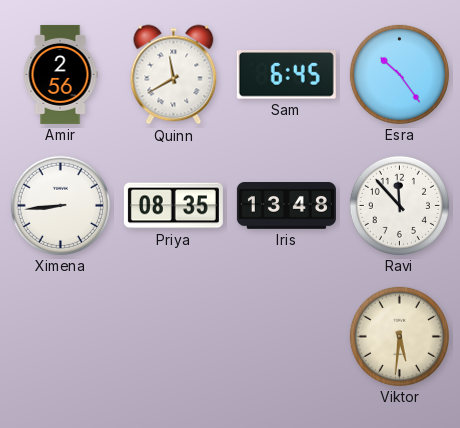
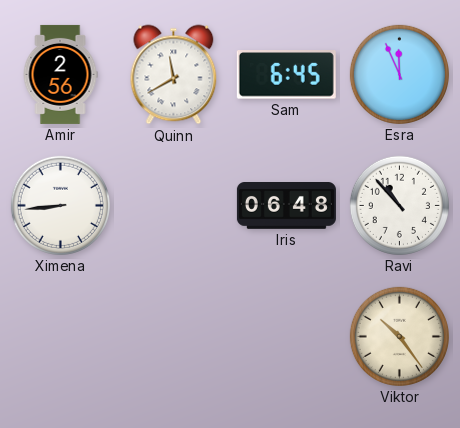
Esra: 10:24 -> 11:56 (399, 74)
Priya: 08:35 -> none (173, 206)
Iris: 13:48 -> 06:48 (286, 206)
Ravi: 11:53 -> 10:53 (399, 205)
Viktor: 5:31 -> 10:24 (399, 336)
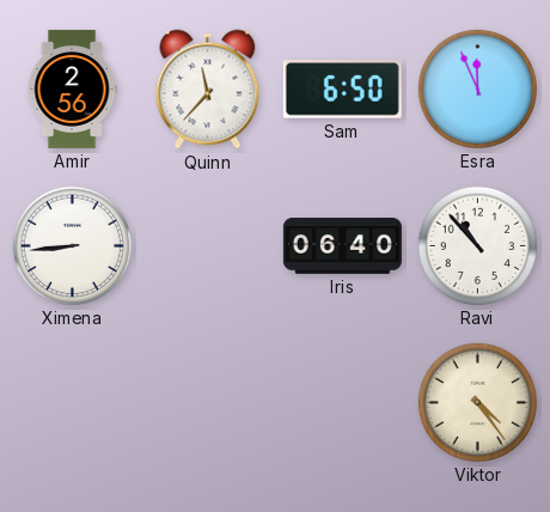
Quinn: 11:40 -> 11:37 (208, 90)
Sam: 6:45 -> 6:50 (342, 90)
Iris: 06:48 -> 06:40 (342, 246)
Viktor: 10:24 -> 4:24 (477, 402)
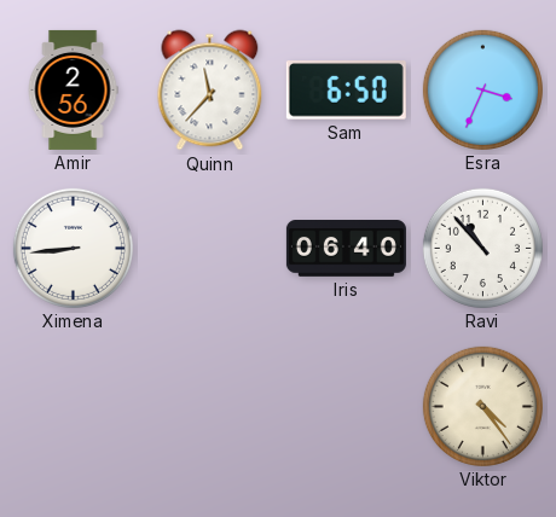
Esra: 11:56 -> 3:34 (482, 89)
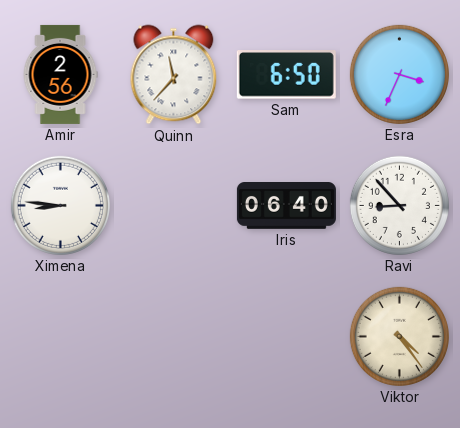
Ximena: 8:44 -> 8:46 (60, 205)
Ravi: 10:53 -> 8:53 (399, 205)
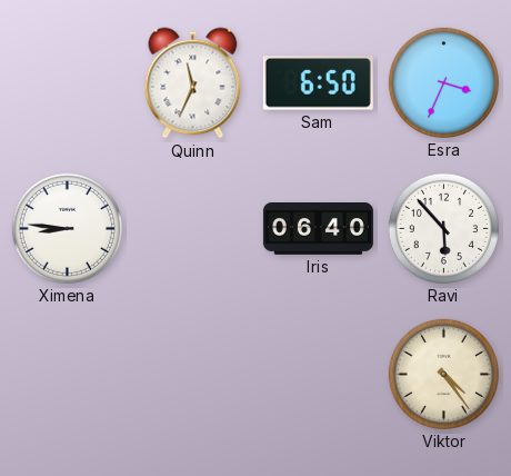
Amir: 2:56 -> none (60, 74)
Quinn: 11:37 -> 11:34 (193, 83)
Ravi: 8:53 -> 5:53 (443, 228)
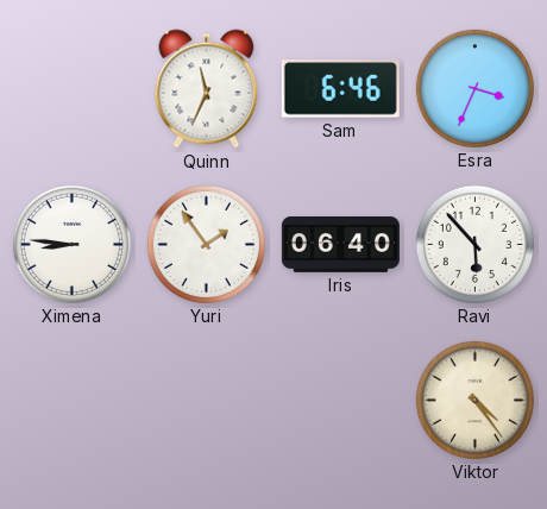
Sam: 6:50 -> 6:46 (340, 89)
Yuri: none -> 1:54 (206, 244)
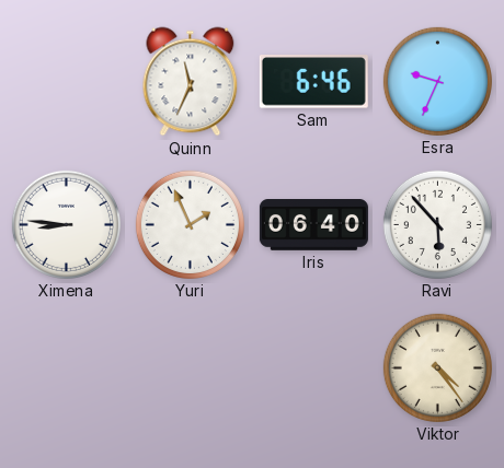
Esra: 3:34 -> 9:34 (437, 81)
Yuri: 1:54 -> 1:56 (190, 224)
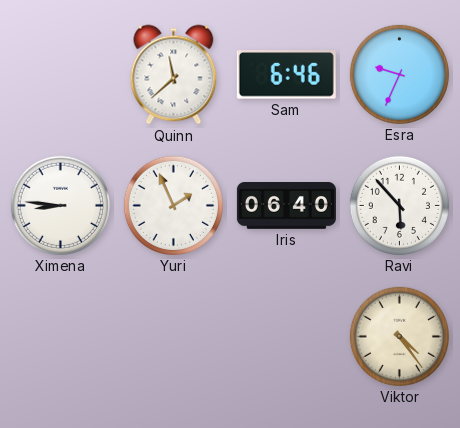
Quinn: 11:34 -> 11:38 (174, 75)
